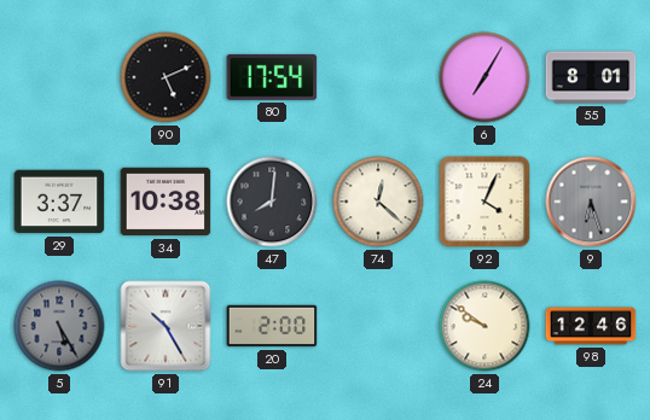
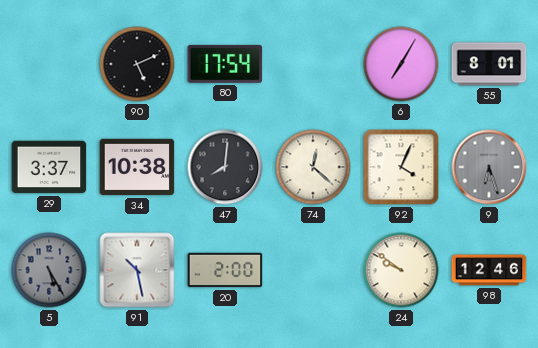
91: 10:25 -> 10:28 (137, 270)
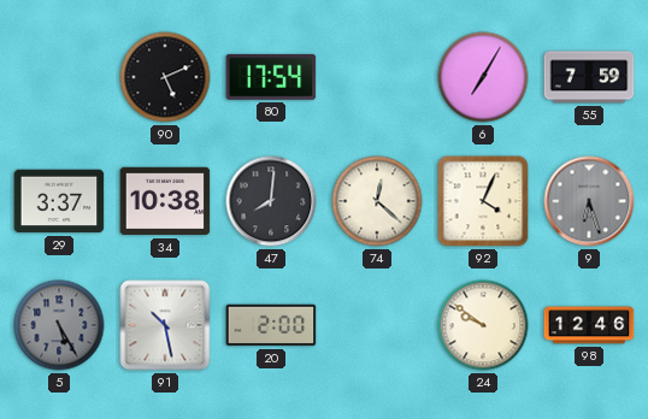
55: 8:01 -> 7:59 (589, 77)
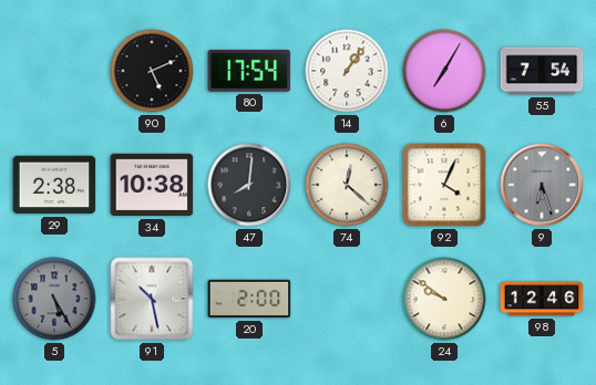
14: none -> 1:06 (347, 71)
55: 7:59 -> 7:54 (542, 71)
29: 3:37 -> 2:38 (54, 185)
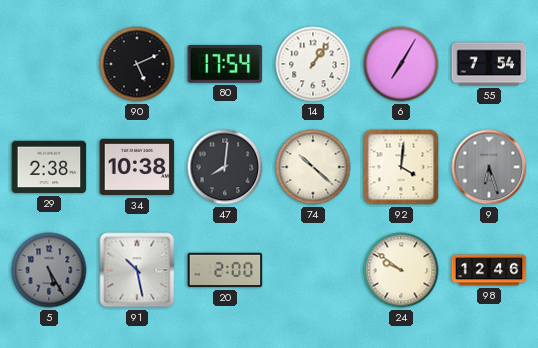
74: 12:22 -> 10:22 (313, 167)
92: 4:04 -> 4:01 (401, 167)
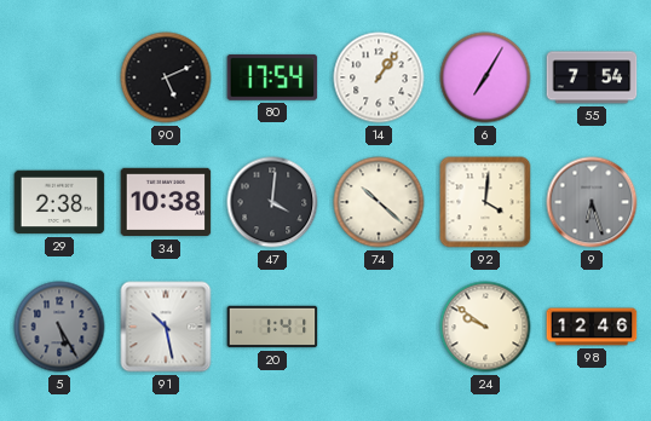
47: 8:01 -> 4:01 (272, 202)
20: 2:00 -> 1:41 (272, 327)
